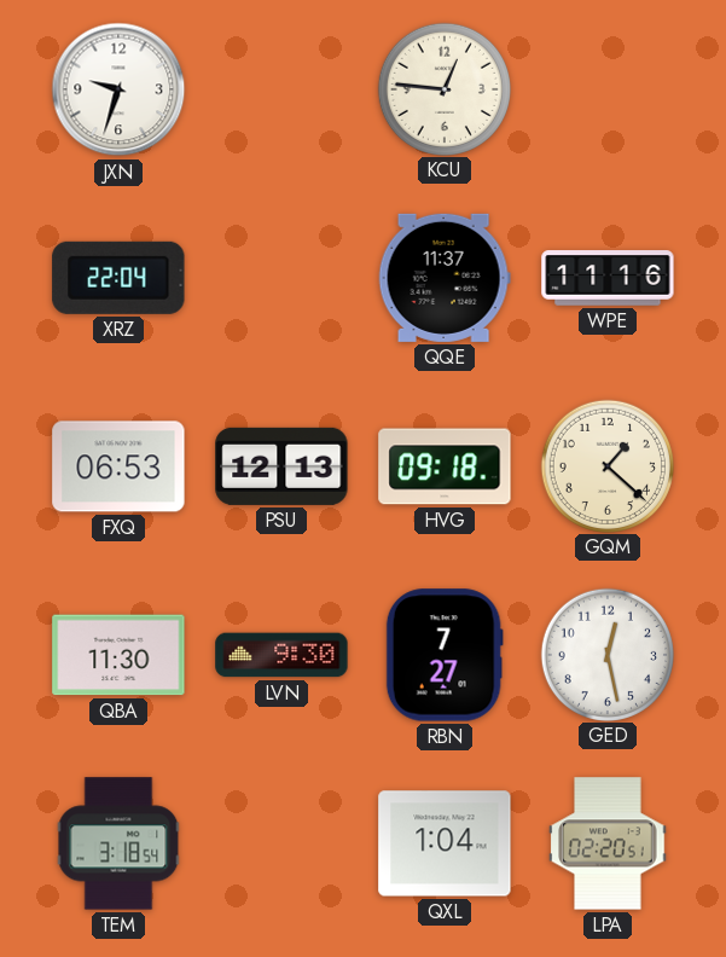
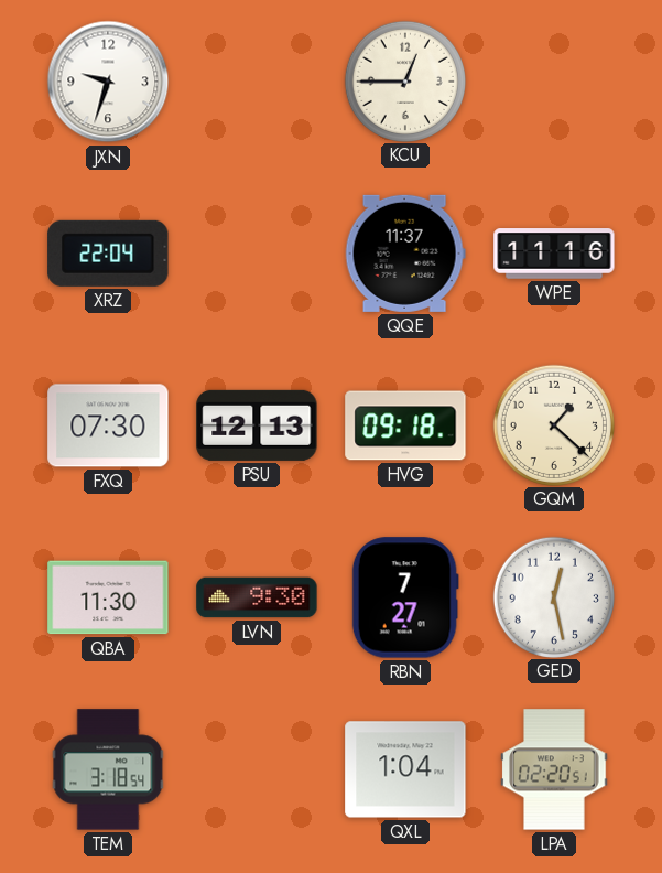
KCU: 12:46 -> 12:45 (404, 80)
FXQ: 06:53 -> 07:30 (108, 425)
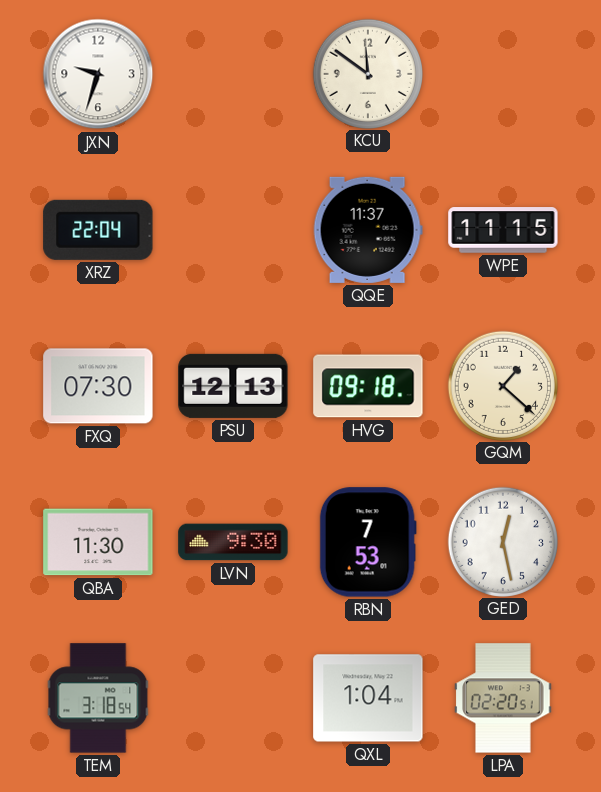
KCU: 12:45 -> 11:51 (367, 73)
WPE: 11:16 -> 11:15 (503, 230)
RBN: 7:27 -> 7:53 (368, 542)
